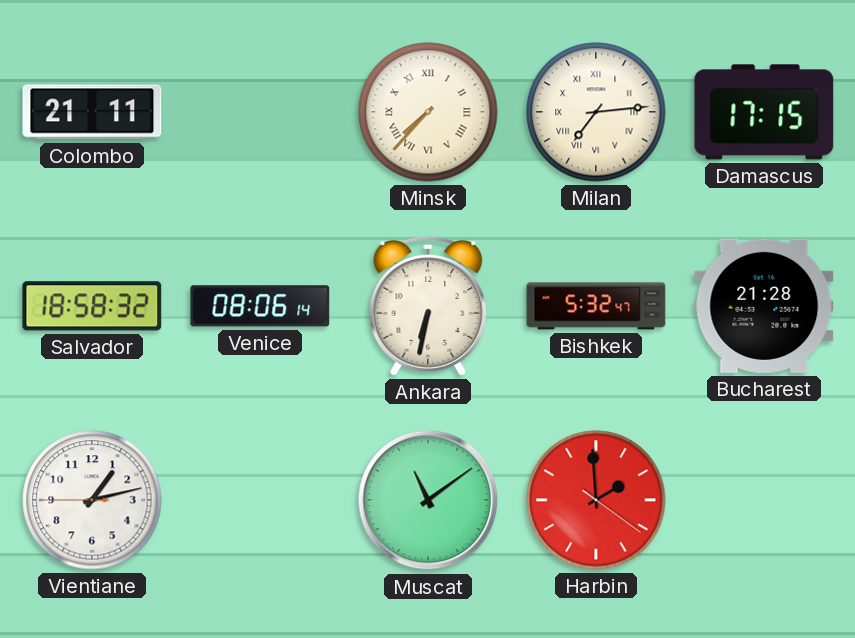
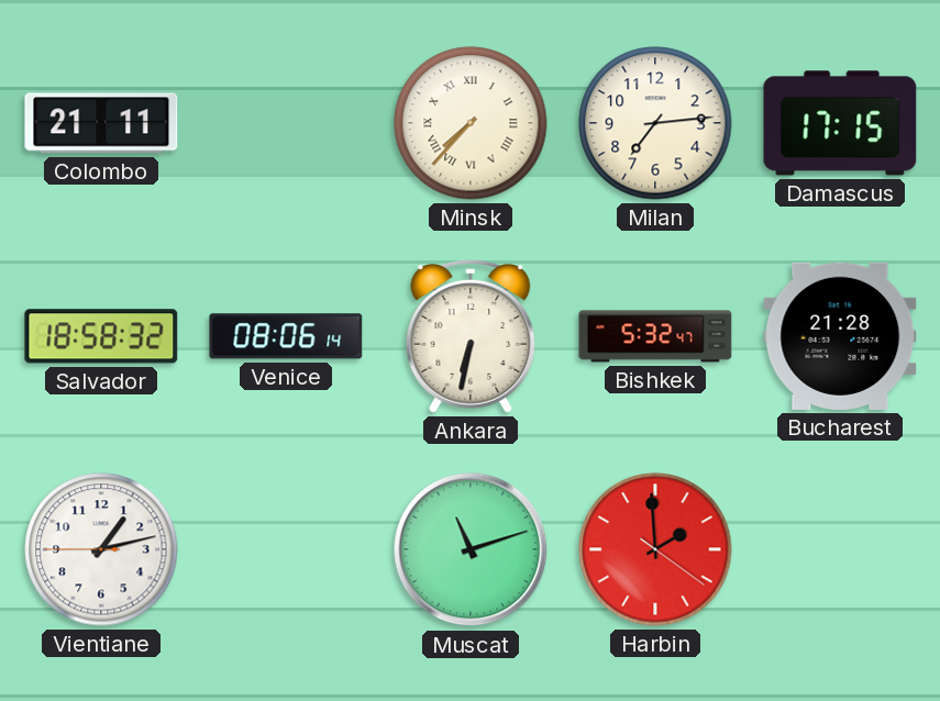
Milan numerals: Roman -> Arabic (655, 123)
Muscat: 11:09 -> 11:12 (471, 549)
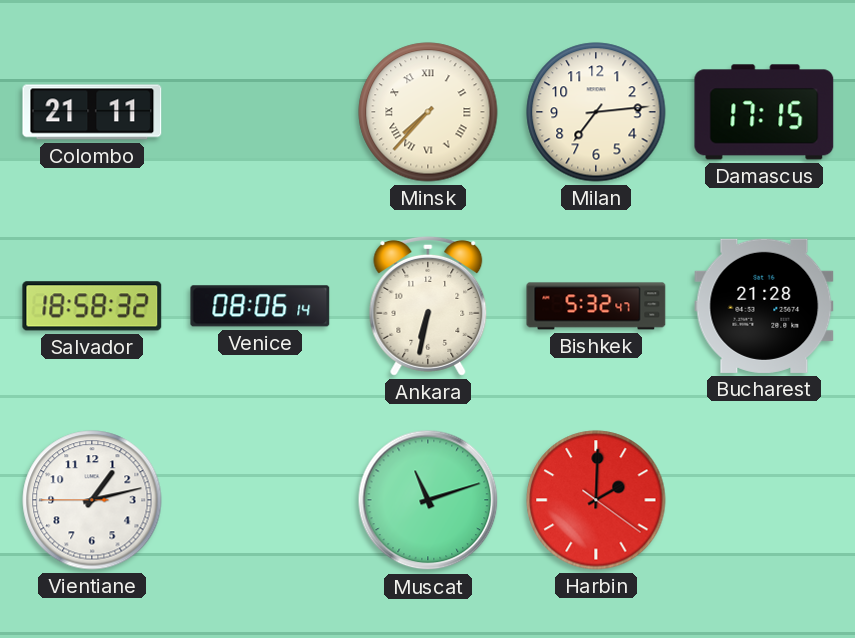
Harbin: 1:59 -> 2:00 (596, 500)
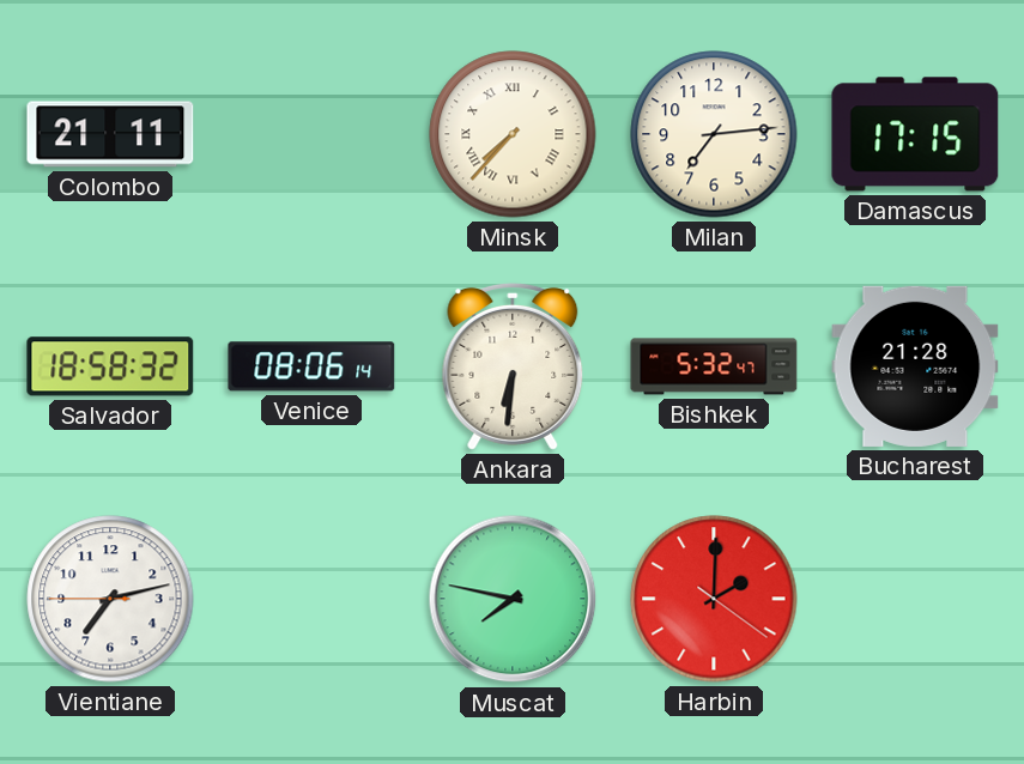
Ankara: 6:32 -> 6:31 (513, 366)
Vientiane: 1:12 -> 7:12 (110, 599)
Muscat: 11:12 -> 7:47 (513, 599)
